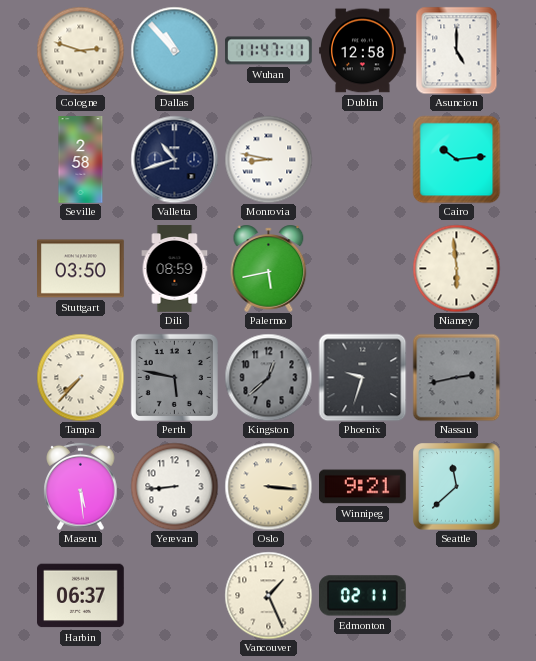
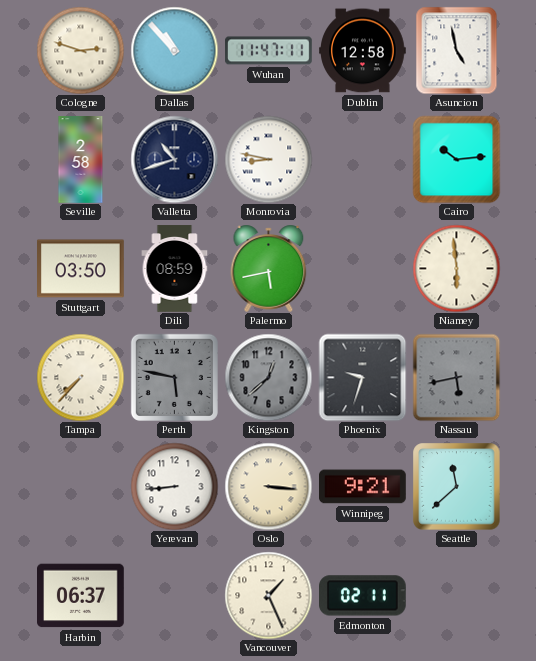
Asuncion: 5:00 -> 4:58 (457, 50)
Nassau: 2:43 -> 5:43 (456, 377)
Maseru: 5:29 -> none (81, 486)
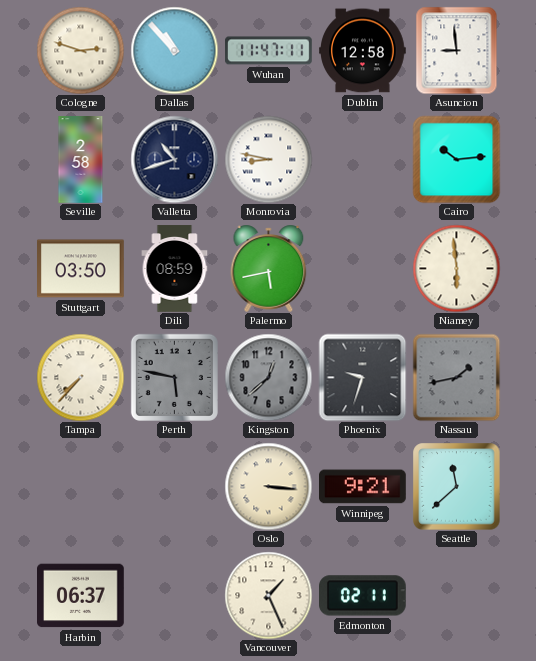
Asuncion: 4:58 -> 8:59 (457, 50)
Nassau: 5:43 -> 1:43 (456, 377)
Yerevan: 8:44 -> none (174, 486)
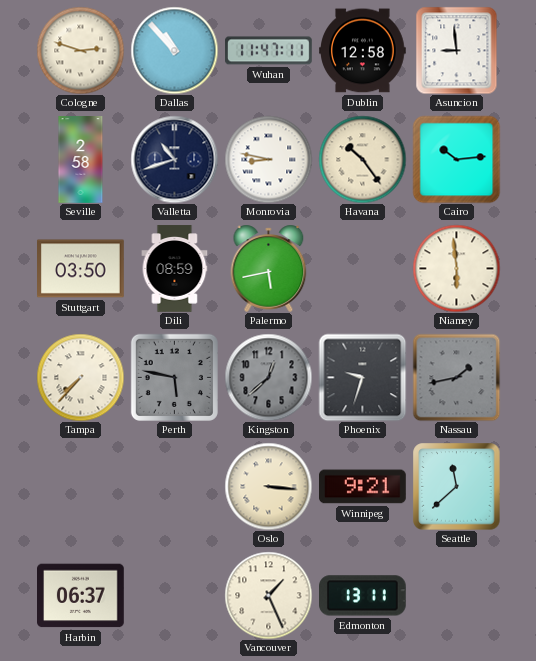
Havana: none -> 10:24 (362, 159)
Edmonton: 02:11 -> 13:11 (363, 596)
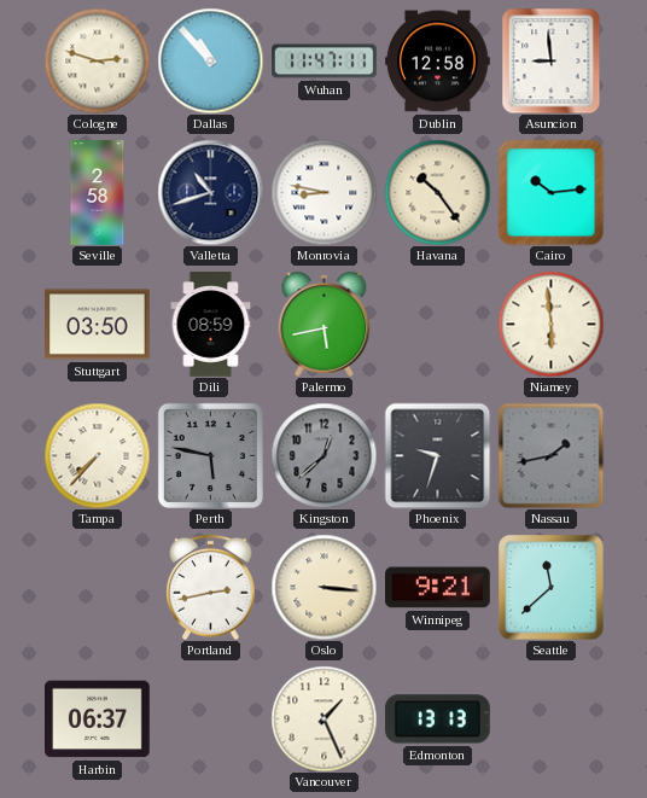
Portland: none -> 2:43 (211, 587)
Edmonton: 13:11 -> 13:13 (438, 720)
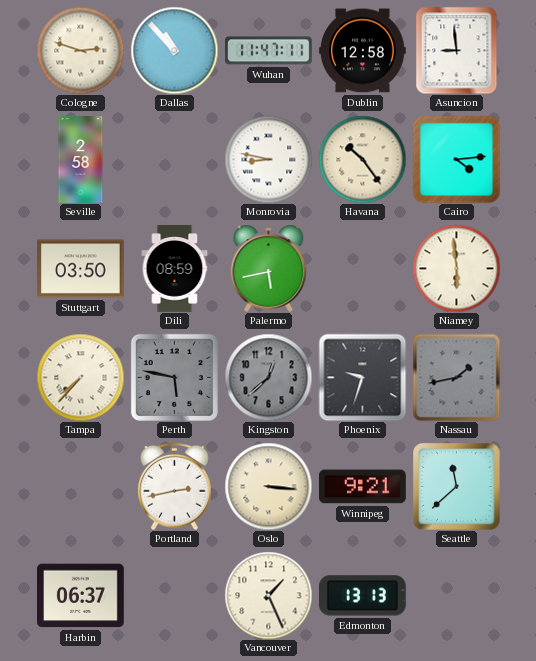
Valletta: 10:42 -> none (210, 192)
Cairo: 10:14 -> 4:14 (456, 159)
